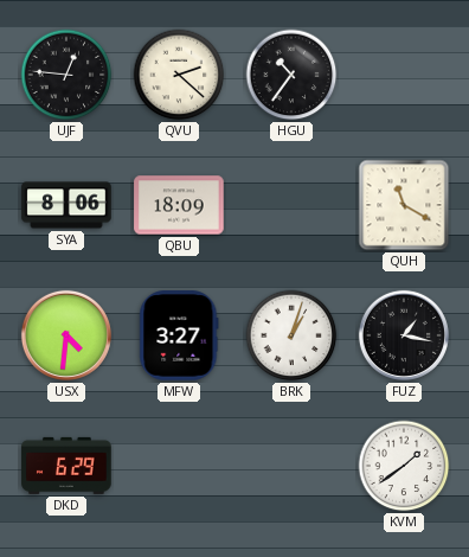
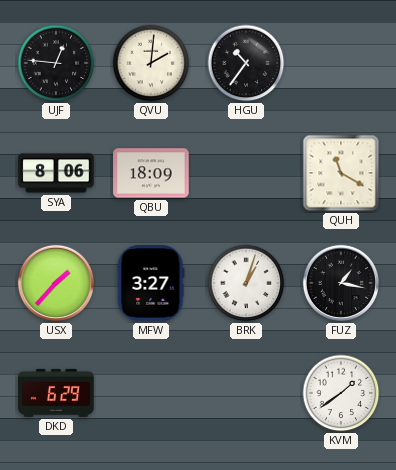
QVU: 2:22 -> 2:01 (151, 63)
USX: 4:31 -> 1:37 (56, 283)
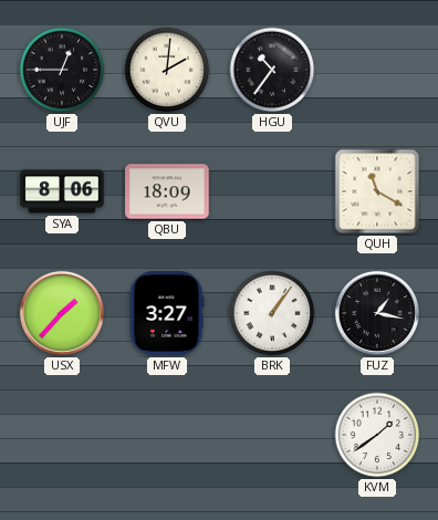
UJF: 12:46 -> 12:45 (62, 70)
BRK: 1:03 -> 1:06 (272, 313)
DKD: 6:29 -> none (56, 393)
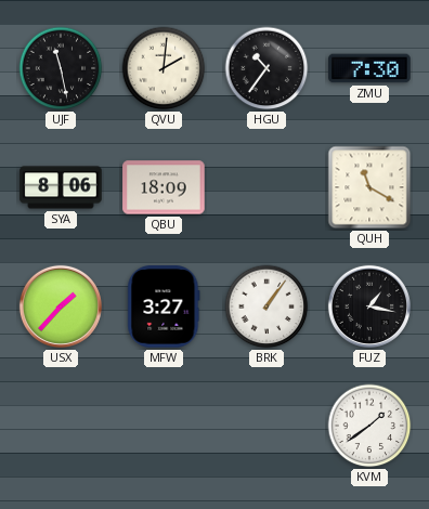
UJF: 12:45 -> 11:28 (61, 68)
ZMU: none -> 7:30 (369, 68)
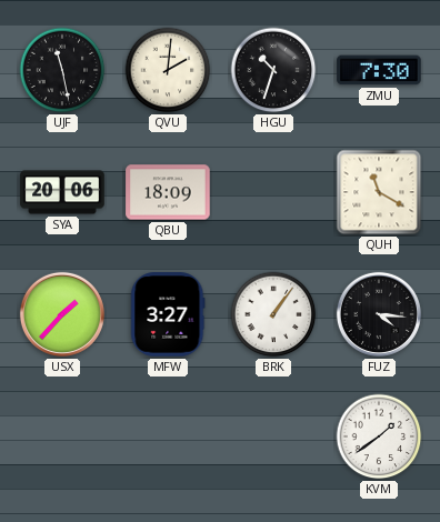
HGU: 10:36 -> 10:33 (273, 70)
SYA: 8:06 -> 20:06 (62, 192)
FUZ: 1:17 -> 4:16 (379, 314)
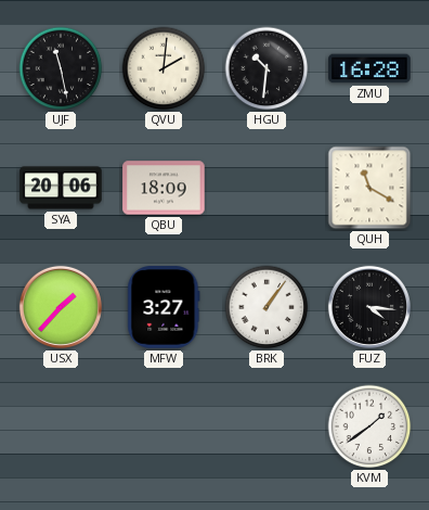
HGU: 10:33 -> 10:31 (266, 68)
ZMU: 7:30 -> 16:28 (369, 68)
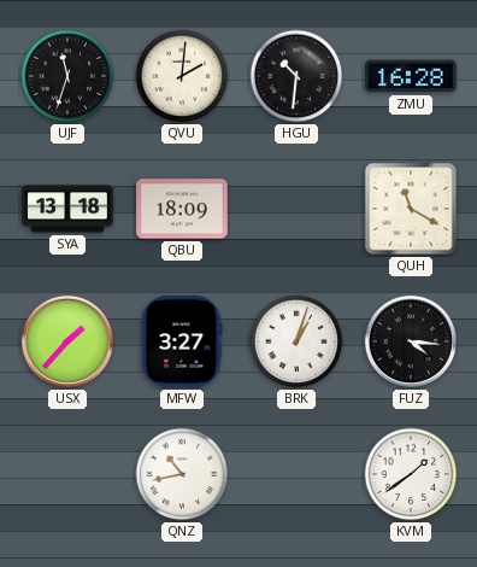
UJF: 11:28 -> 11:33 (67, 76)
SYA: 20:06 -> 13:18 (67, 209)
BRK: 1:06 -> 1:03 (296, 341)
QNZ: none -> 10:43 (182, 474)
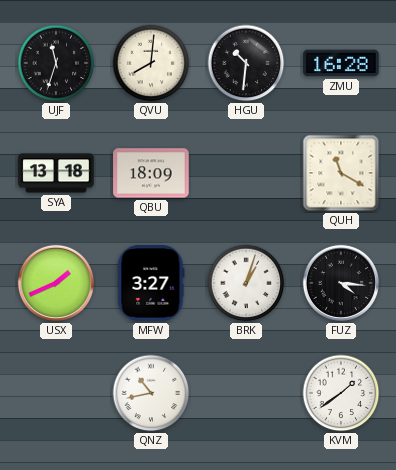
QVU: 2:01 -> 8:01 (151, 63)
USX: 1:37 -> 1:41 (56, 283)
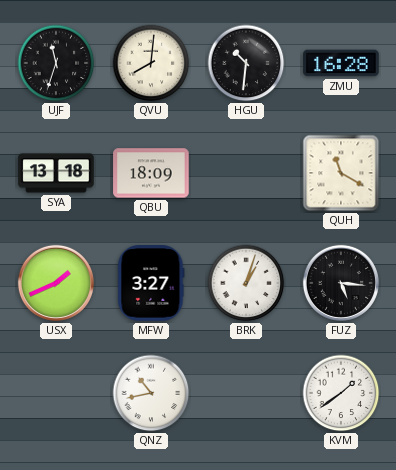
FUZ: 4:16 -> 5:16 (341, 283)
